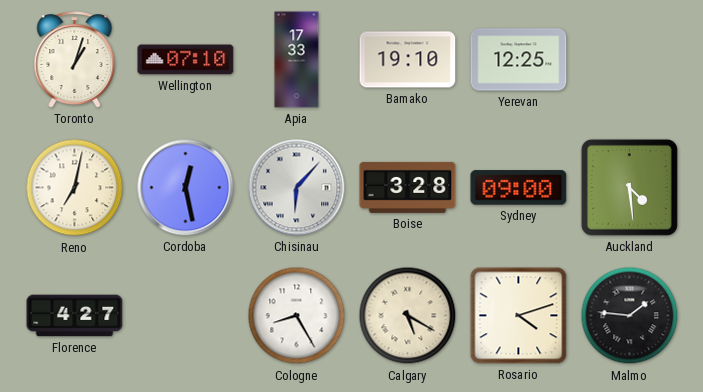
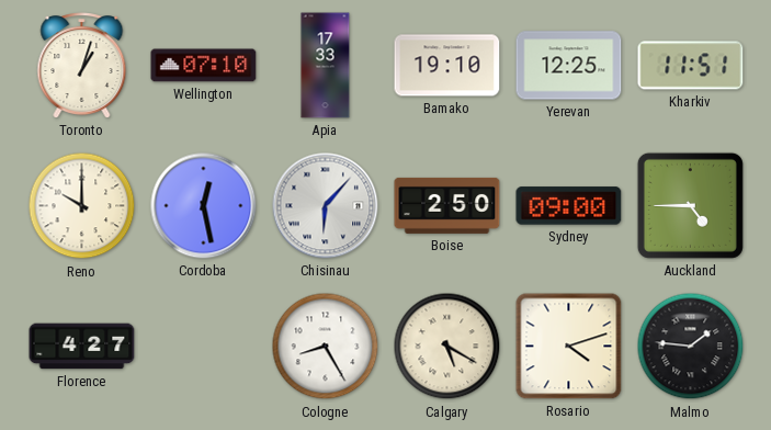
Kharkiv: none -> 11:51 (691, 66)
Reno: 7:02 -> 10:00 (82, 206)
Boise: 3:28 -> 2:50 (447, 205)
Auckland: 4:29 -> 4:45 (690, 205)
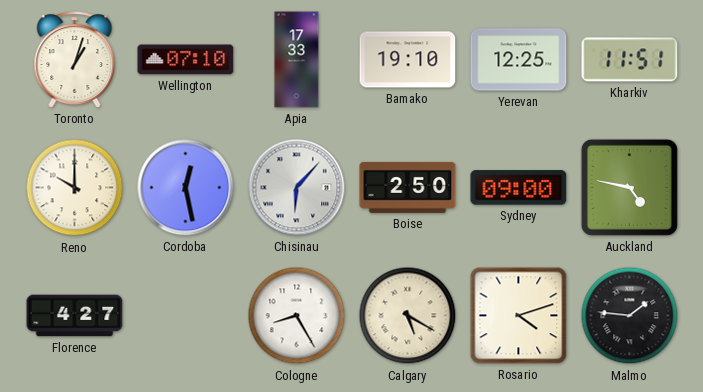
Auckland: 4:45 -> 4:47 (629, 187)
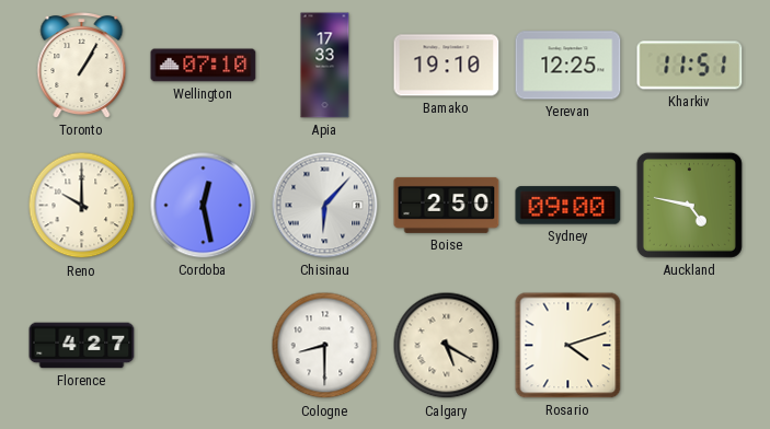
Toronto: 1:03 -> 1:05 (82, 66)
Cologne: 8:25 -> 8:30 (325, 346)
Malmo: 1:46 -> none (630, 316)
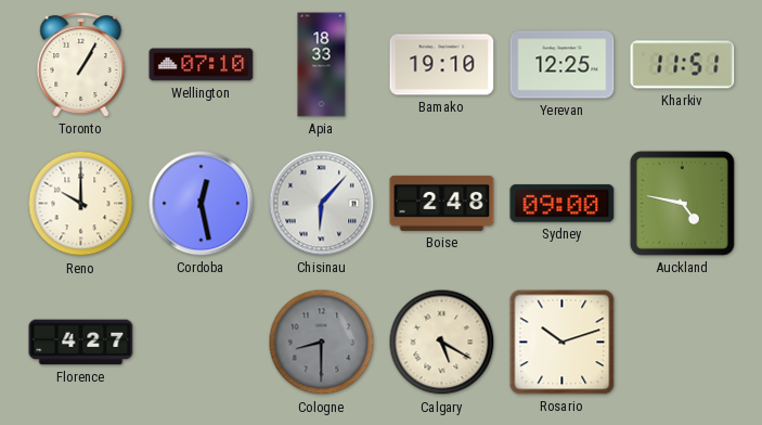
Apia: 17:33 -> 18:33 (322, 65)
Boise: 2:50 -> 2:48 (442, 203)
Cologne dial: white -> grey (322, 343)
Rosario: 4:12 -> 10:12 (563, 343)
